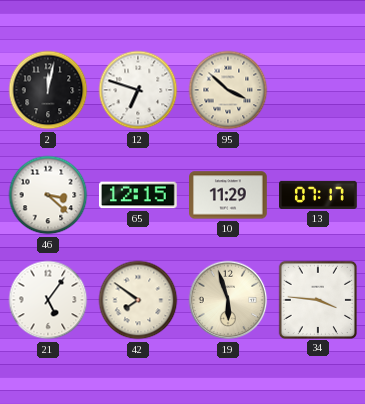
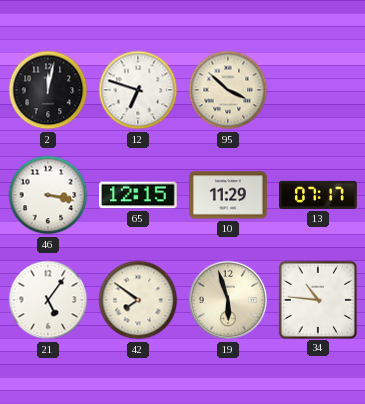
46: 3:22 -> 3:17 (48, 195)
34: 3:46 -> 10:46 (317, 299)
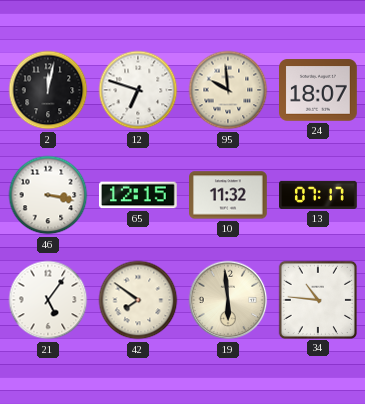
95: 3:52 -> 9:59 (228, 90)
24: none -> 18:07 (319, 90)
10: 11:29 -> 11:32 (229, 195)
19: 5:57 -> 5:59 (228, 300)
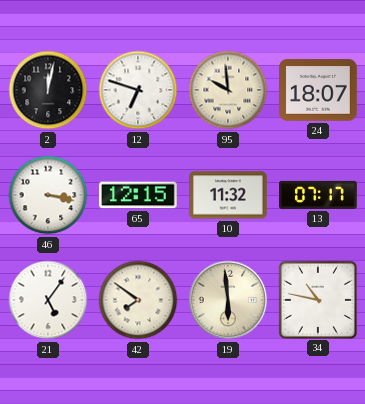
34: 10:46 -> 10:47 (317, 299)
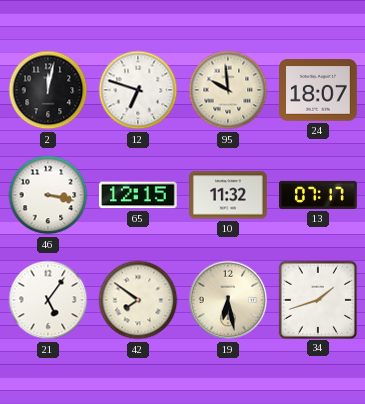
19: 5:59 -> 6:28 (228, 300)
34: 10:47 -> 1:42 (317, 299)
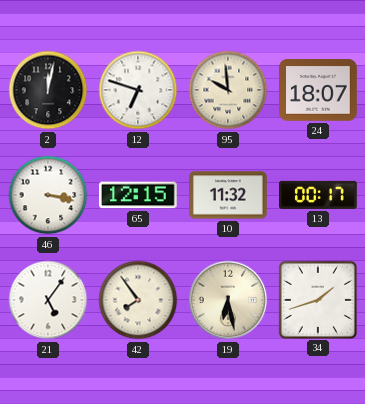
13: 07:17 -> 00:17 (318, 195)
42: 7:51 -> 7:54 (138, 300)
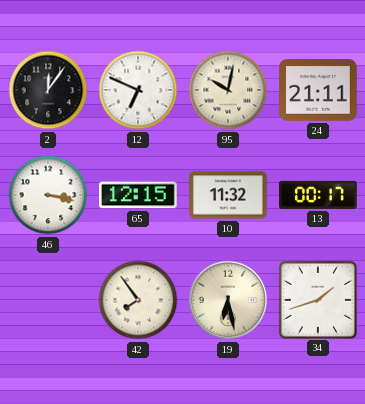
2: 12:02 -> 12:06 (48, 90)
12: 6:48 -> 6:49 (138, 90)
95: 9:59 -> 10:02 (228, 90)
24: 18:07 -> 21:11 (319, 90)
21: 5:06 -> none (48, 300)
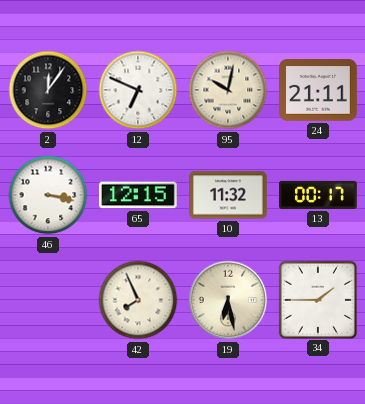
42: 7:54 -> 7:56 (138, 300)
34: 1:42 -> 1:45 (317, 299)
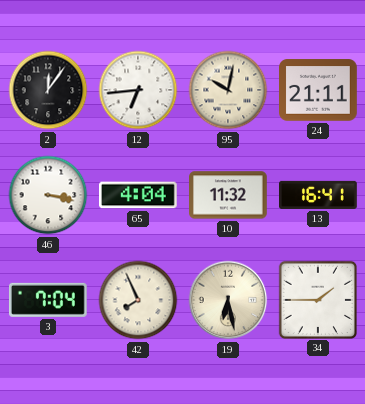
12: 6:49 -> 6:44 (138, 90)
65: 12:15 -> 4:04 (139, 195)
13: 00:17 -> 16:41 (318, 195)
3: none -> 7:04 (48, 300)
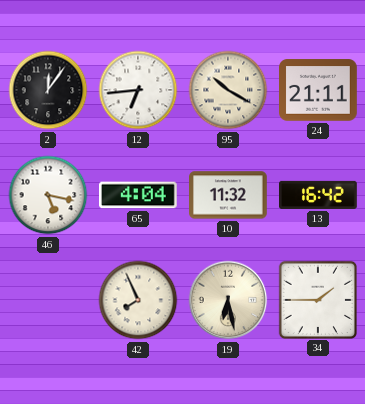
95: 10:02 -> 10:20 (228, 90)
46: 3:17 -> 5:17 (48, 195)
13: 16:41 -> 16:42 (318, 195)
3: 7:04 -> none (48, 300)
